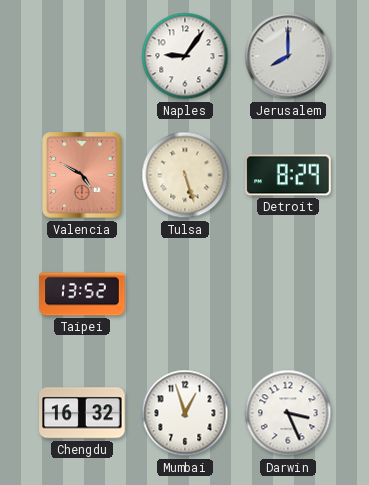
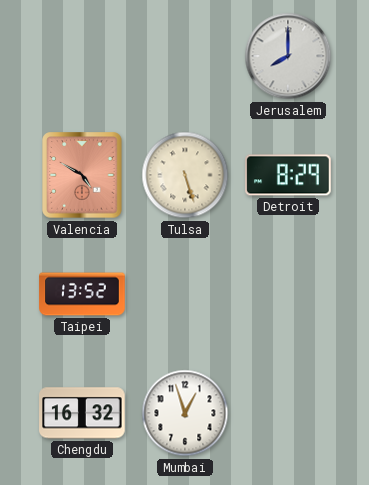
Naples: 9:06 -> none (185, 56)
Darwin: 3:26 -> none (288, 413)
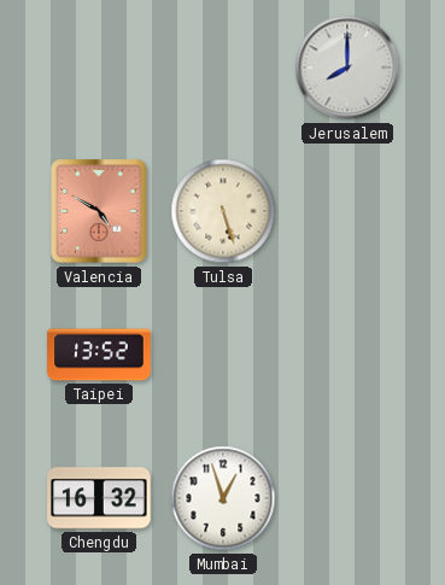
Detroit: 8:29 -> none (288, 175)
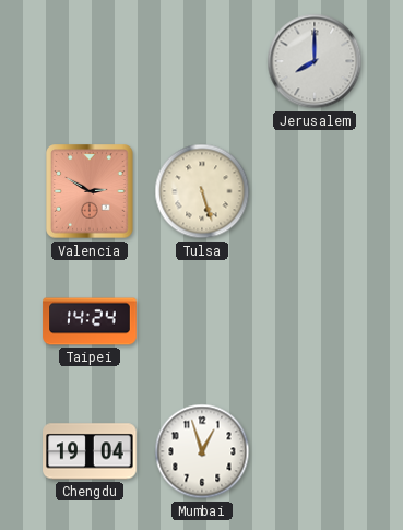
Valencia: 4:50 -> 2:50 (90, 191)
Taipei: 13:52 -> 14:24 (90, 321)
Chengdu: 16:32 -> 19:04 (90, 451)
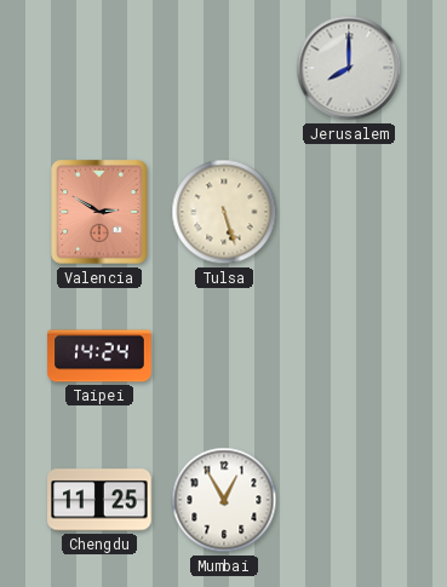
Chengdu: 19:04 -> 11:25 (99, 500)
Mumbai: 12:57 -> 12:55 (224, 500)
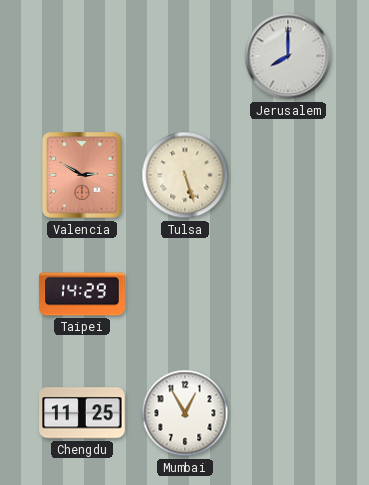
Taipei: 14:24 -> 14:29 (82, 294)
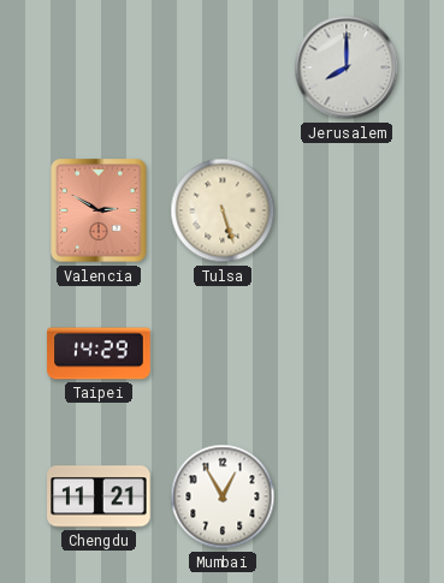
Chengdu: 11:25 -> 11:21 (99, 496)
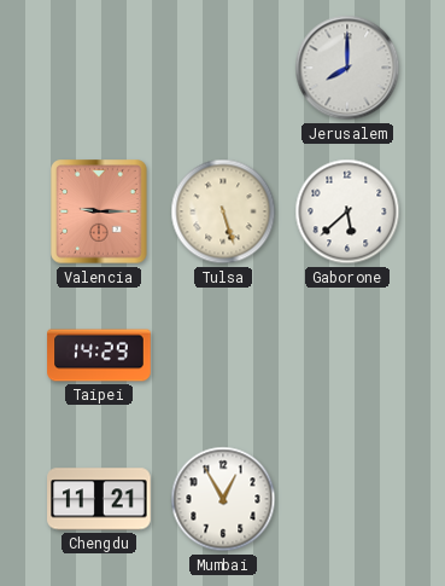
Valencia: 2:50 -> 9:15 (99, 211)
Gaborone: none -> 5:38 (347, 211)
